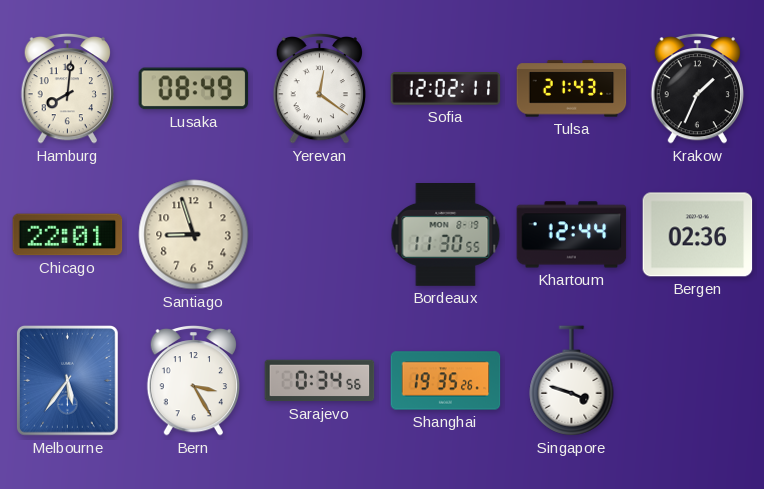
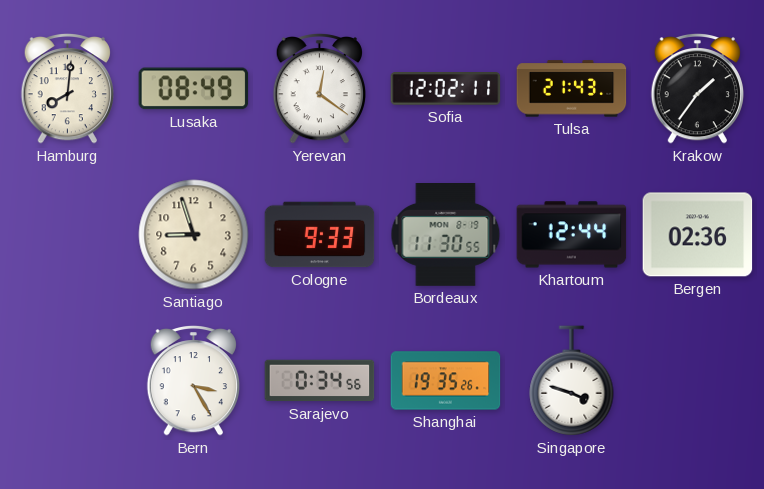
Krakow: 1:34 -> 1:36 (697, 89)
Chicago: 22:01 -> none (68, 235)
Cologne: none -> 9:33 (320, 235)
Melbourne: 5:36 -> none (67, 381)
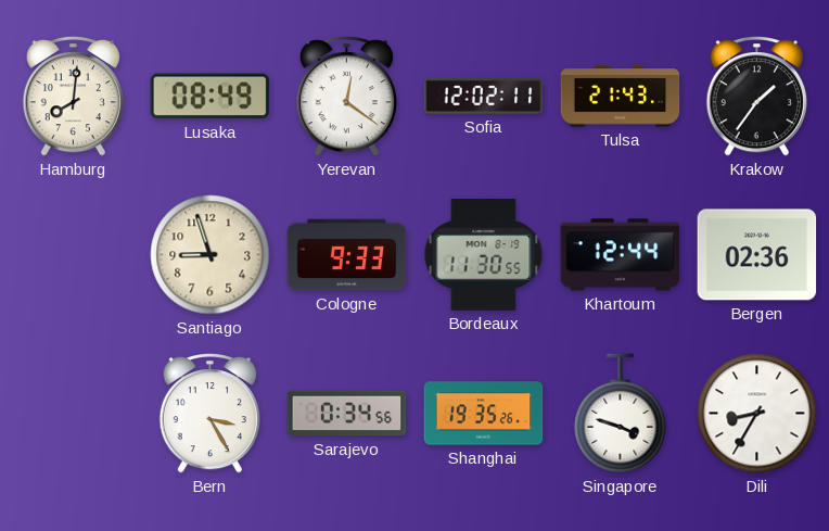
Dili: none -> 8:35 (757, 414)
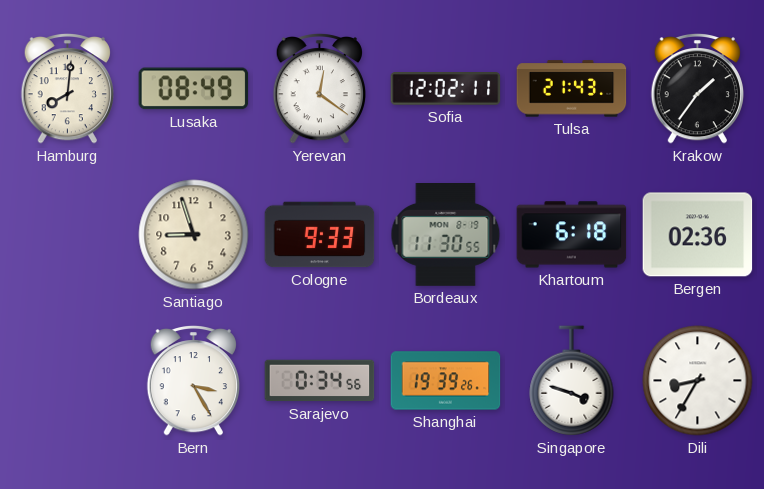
Khartoum: 12:44 -> 6:18 (572, 235)
Shanghai: 19:35 -> 19:39 (446, 381)
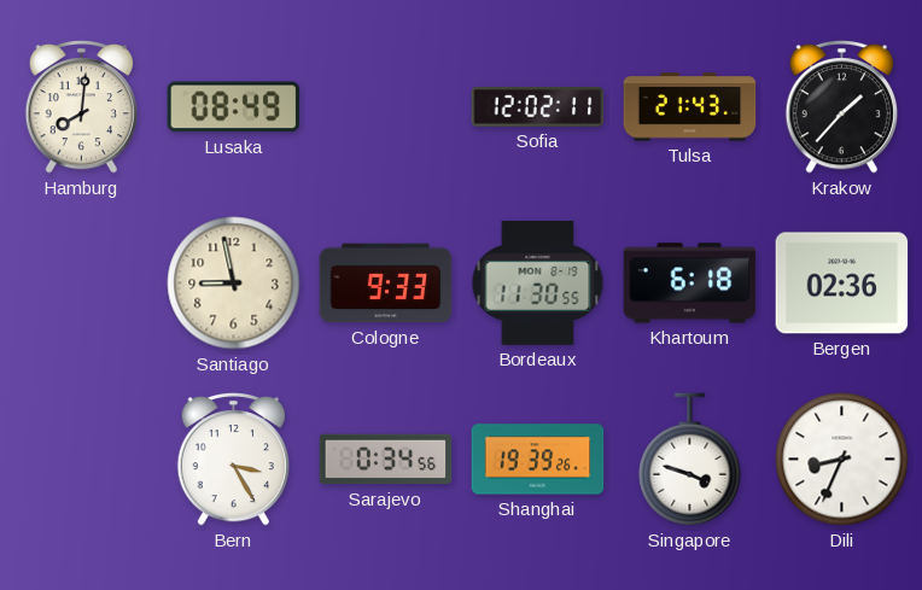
Yerevan: 12:21 -> none (319, 89)
Krakow: 1:36 -> 1:37 (841, 107)
Santiago: 8:57 -> 8:58 (234, 284)
Dili: 8:35 -> 8:34 (842, 460)
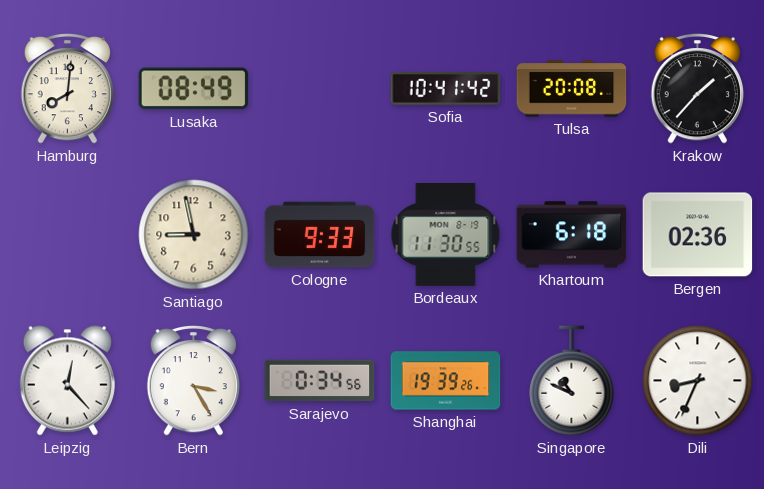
Sofia: 12:02 -> 10:41 (446, 89)
Tulsa: 21:43 -> 20:08 (572, 89)
Leipzig: none -> 12:23 (67, 381)
Singapore: 3:48 -> 10:49 (572, 381)
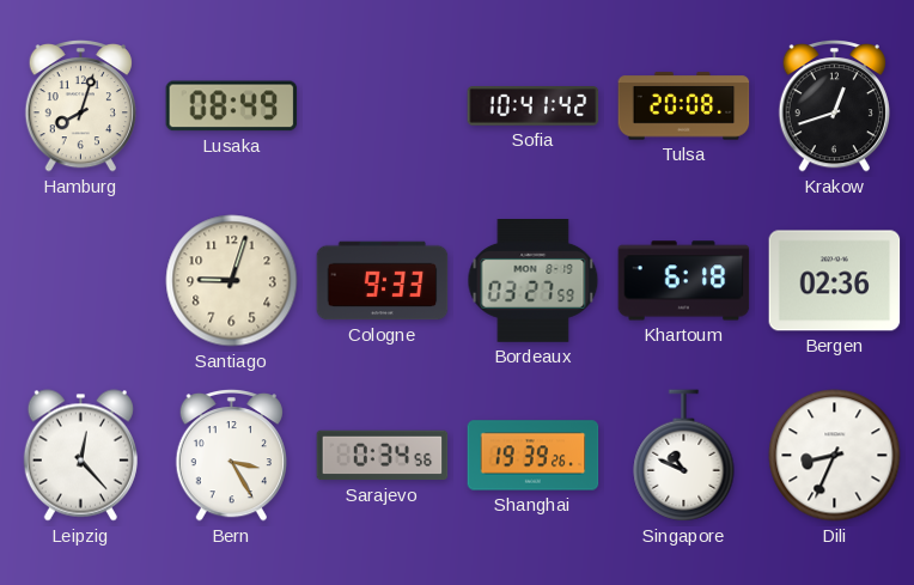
Hamburg: 8:01 -> 8:03 (80, 106)
Krakow: 1:37 -> 12:42 (834, 106)
Santiago: 8:58 -> 9:03 (232, 281)
Bordeaux: 11:30 -> 03:27 (534, 281)
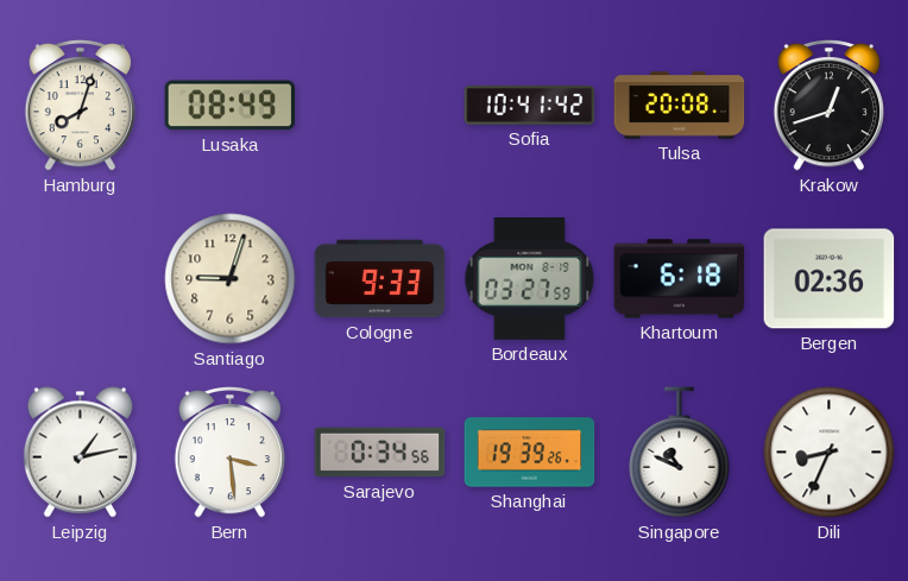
Leipzig: 12:23 -> 1:13 (80, 453)
Bern: 3:25 -> 3:29 (229, 453)
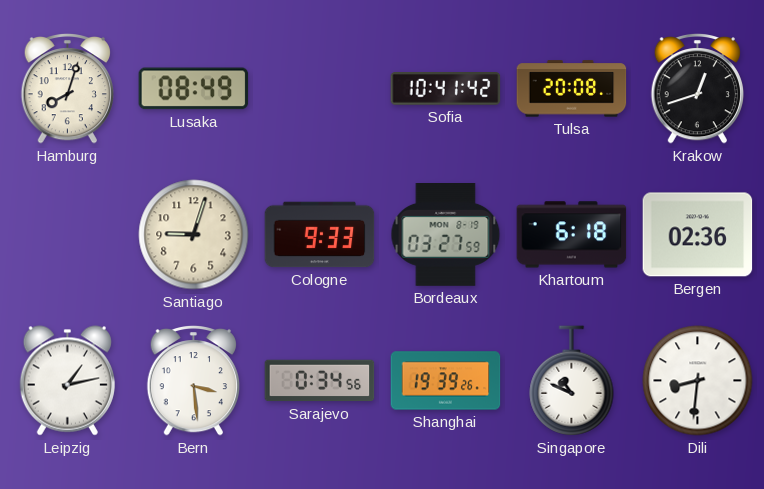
Dili: 8:34 -> 8:31 (698, 381)
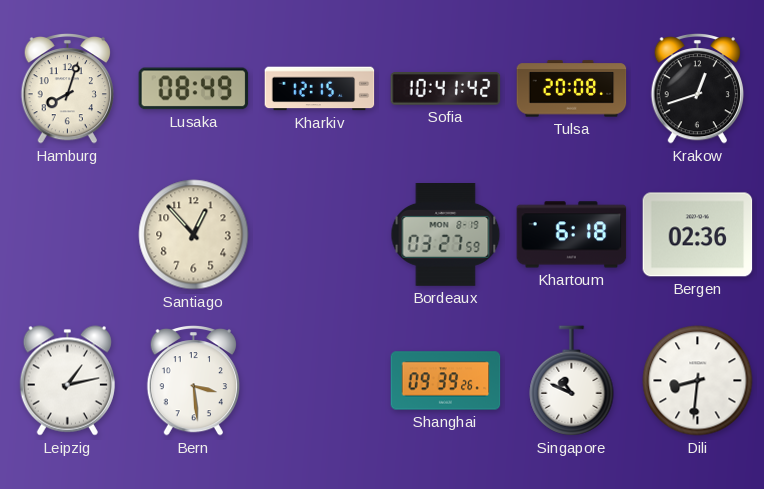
Kharkiv: none -> 12:15 (320, 89)
Santiago: 9:03 -> 12:53 (194, 235)
Cologne: 9:33 -> none (320, 235)
Sarajevo: 0:34 -> none (320, 381)
Shanghai: 19:39 -> 09:39 (446, 381)
